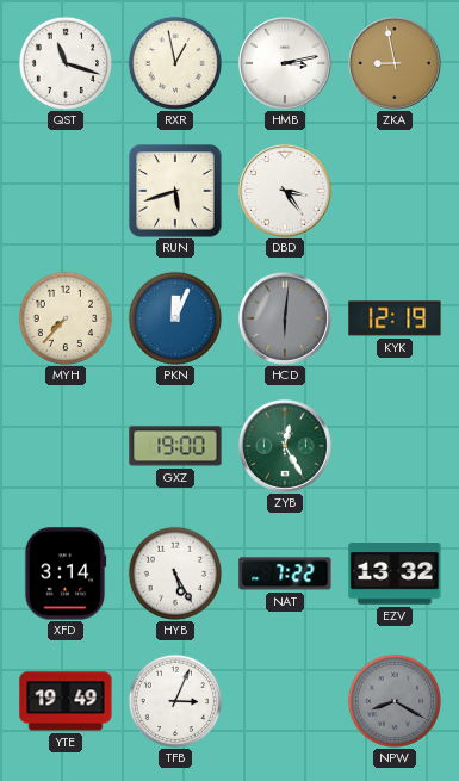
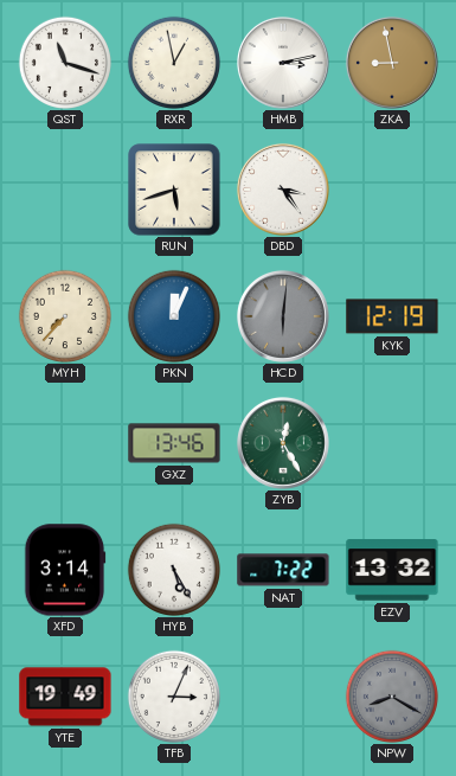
GXZ: 19:00 -> 13:46 (174, 443)
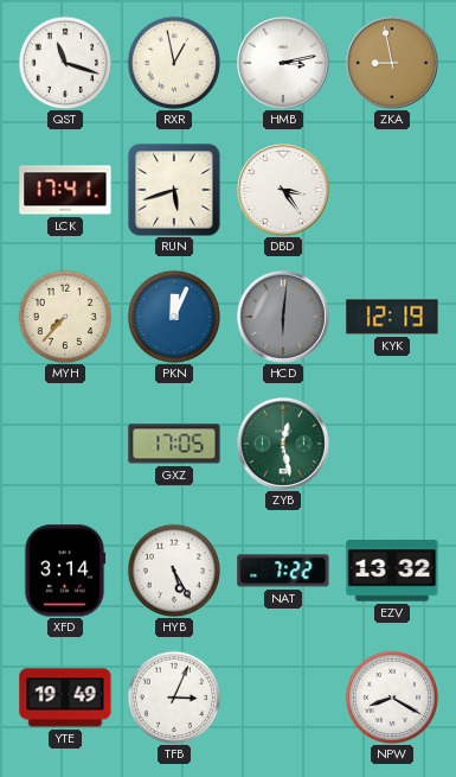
LCK: none -> 17:41 (65, 190)
GXZ: 13:46 -> 17:05 (174, 444)
ZYB: 12:25 -> 12:28 (283, 444)
NPW dial: grey -> white (391, 696)
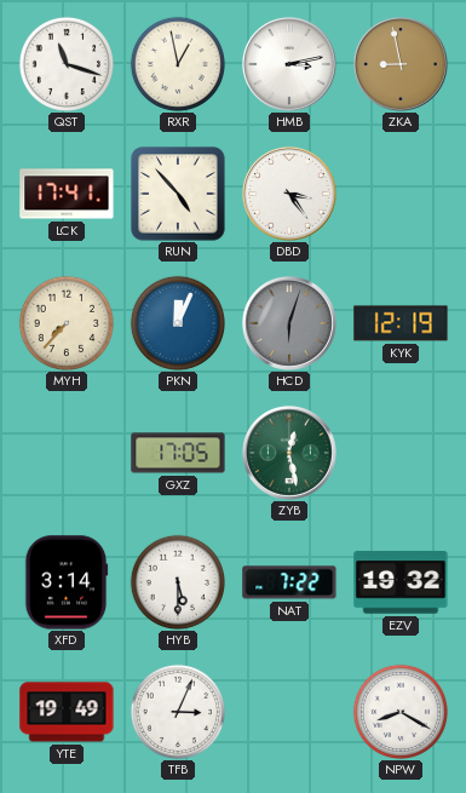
RUN: 5:42 -> 4:53 (178, 194)
HCD: 6:01 -> 6:03 (289, 323)
HYB: 5:25 -> 5:30 (177, 581)
EZV: 13:32 -> 19:32 (401, 582)
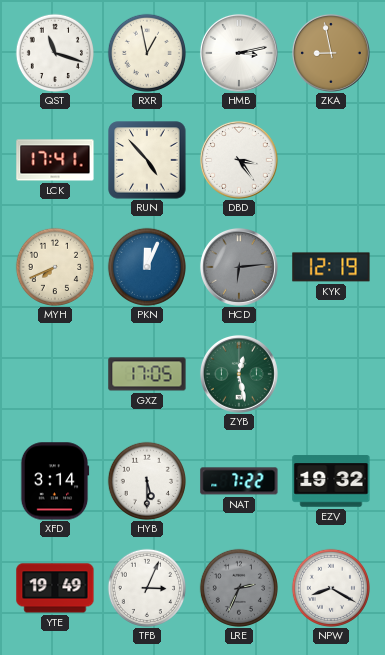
MYH: 7:37 -> 7:41 (54, 266)
HCD: 6:03 -> 6:14 (239, 267)
LRE: none -> 2:34 (238, 587)
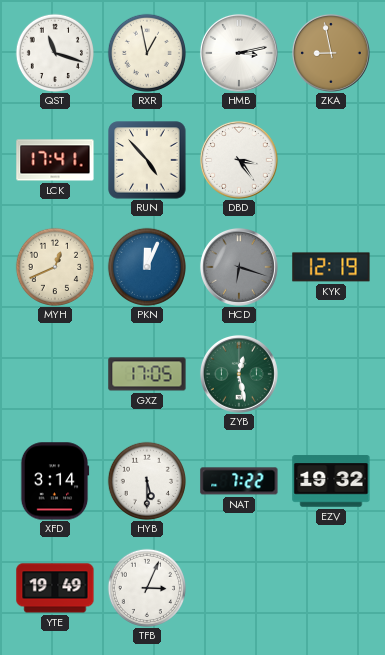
MYH: 7:41 -> 12:41 (54, 266)
HCD: 6:14 -> 6:18 (239, 267)
LRE: 2:34 -> none (238, 587)
NPW: 8:20 -> none (330, 587)
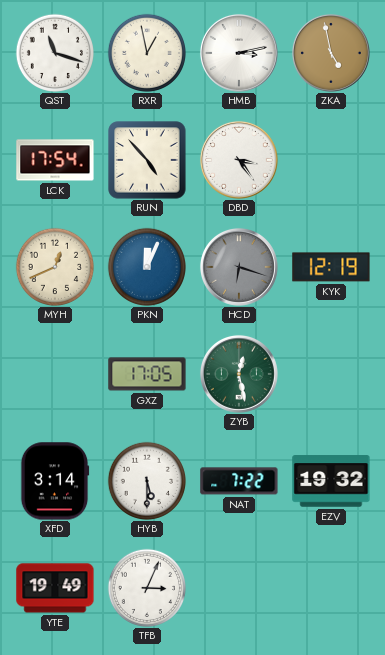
ZKA: 8:58 -> 4:58 (331, 53)
LCK: 17:41 -> 17:54 (55, 160)
